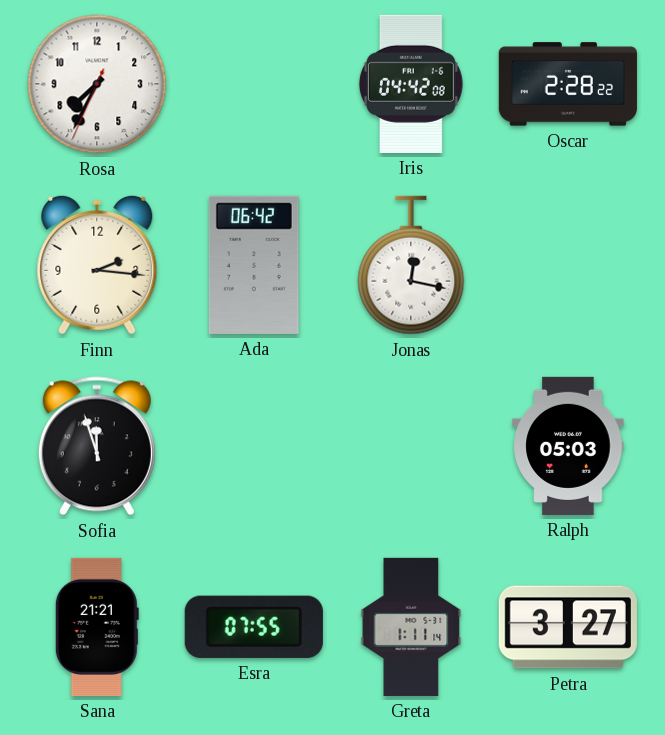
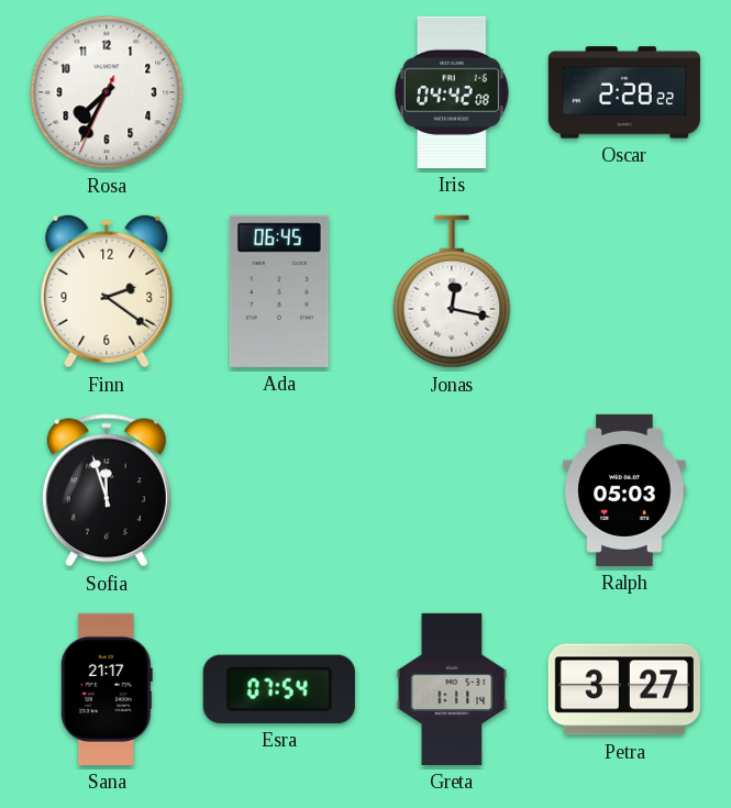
Finn: 2:16 -> 2:21 (107, 291)
Ada: 06:42 -> 06:45 (279, 291)
Sana: 21:21 -> 21:17 (107, 689)
Esra: 07:55 -> 07:54 (279, 689)
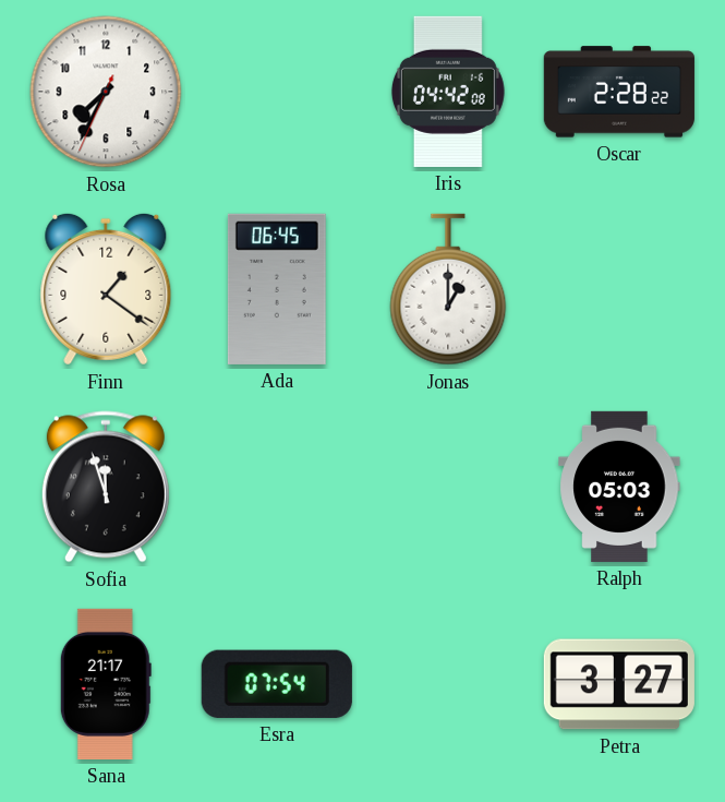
Finn: 2:21 -> 1:21 (106, 289)
Jonas: 12:17 -> 1:00 (448, 289)
Greta: 1:11 -> none (452, 689)
